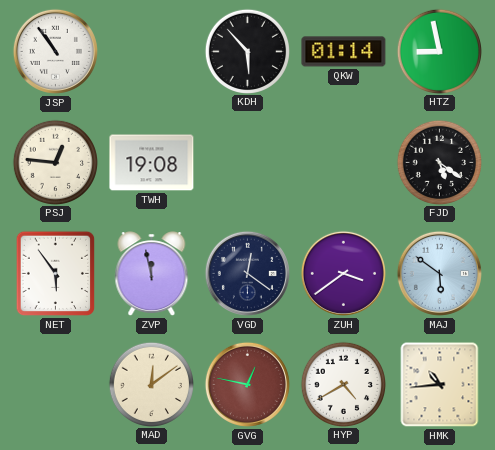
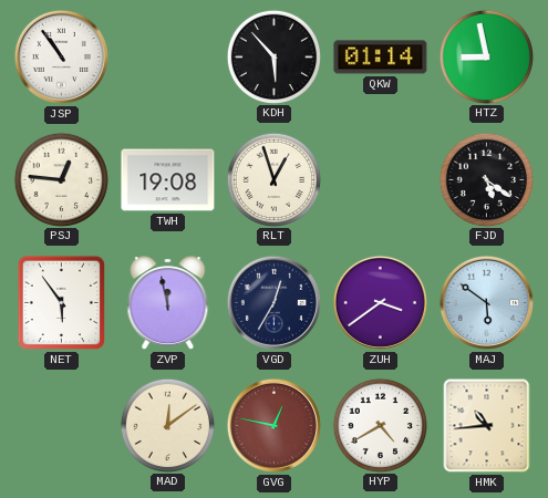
RLT: none -> 12:57 (273, 179)
VGD: 12:21 -> 12:35 (273, 302)
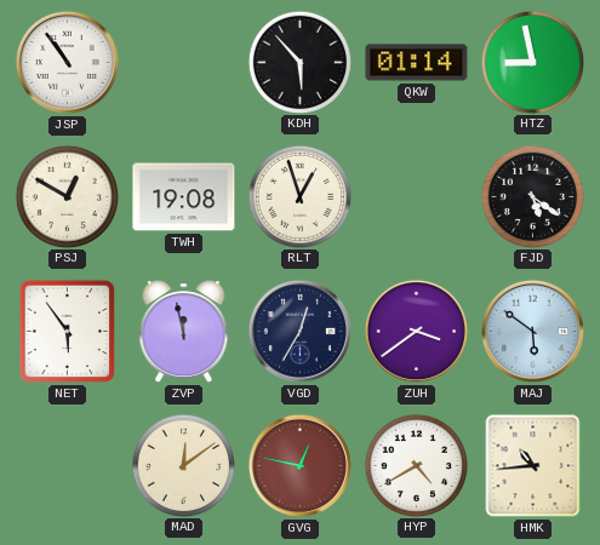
PSJ: 12:46 -> 12:50 (67, 196)
